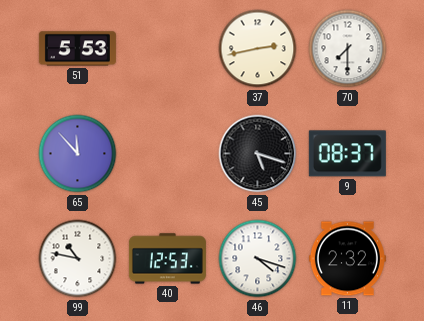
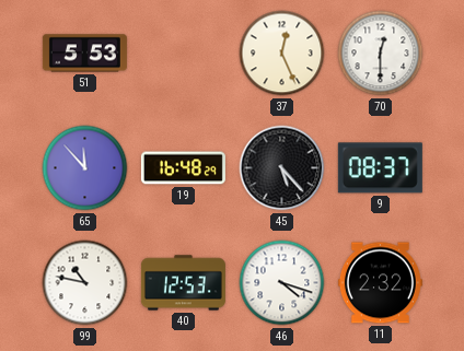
37: 2:43 -> 12:26 (282, 54)
70: 7:30 -> 12:30 (381, 54)
19: none -> 16:48 (183, 168)
45: 5:18 -> 5:23 (282, 168)
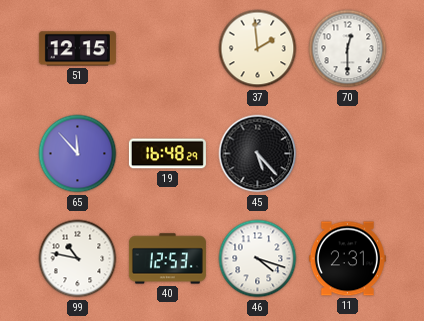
51: 5:53 -> 12:15 (77, 49)
37: 12:26 -> 1:59 (258, 49)
9: 08:37 -> none (380, 168)
11: 2:32 -> 2:31 (347, 259)
